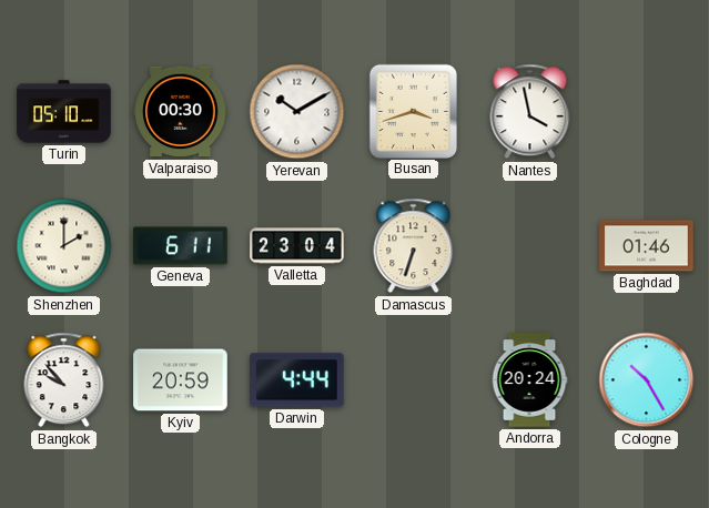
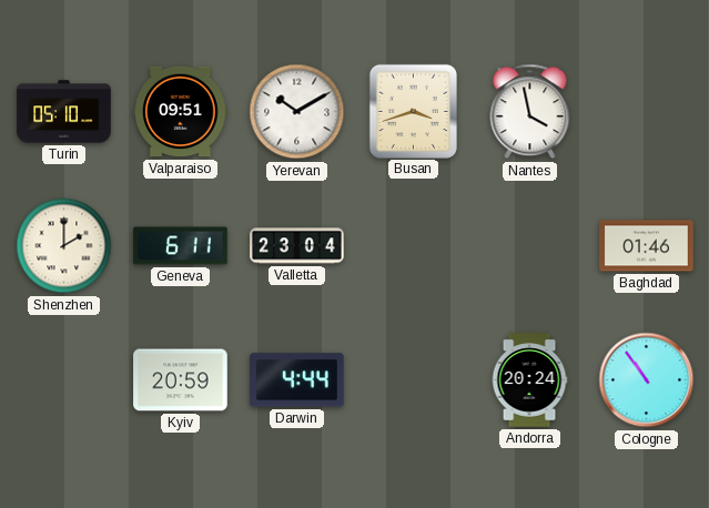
Valparaiso: 00:30 -> 09:51 (181, 112)
Damascus: 6:33 -> none (414, 246)
Bangkok: 9:53 -> none (64, 380)
Cologne: 10:25 -> 10:54 (647, 380)
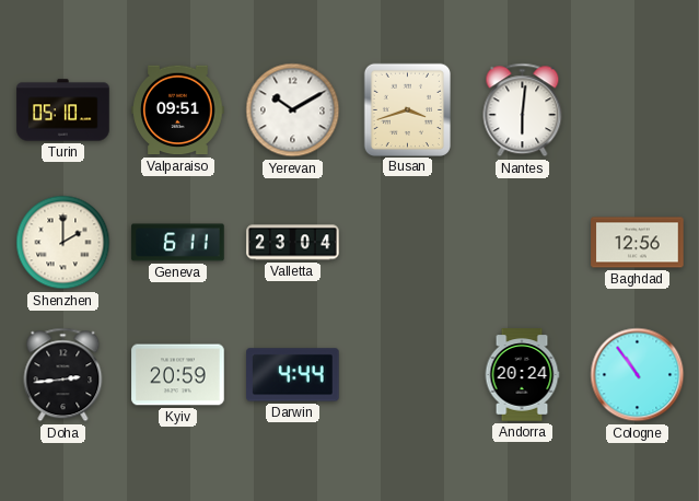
Nantes: 3:58 -> 6:01 (523, 110)
Baghdad: 01:46 -> 12:56 (638, 243)
Doha: none -> 2:44 (63, 375)
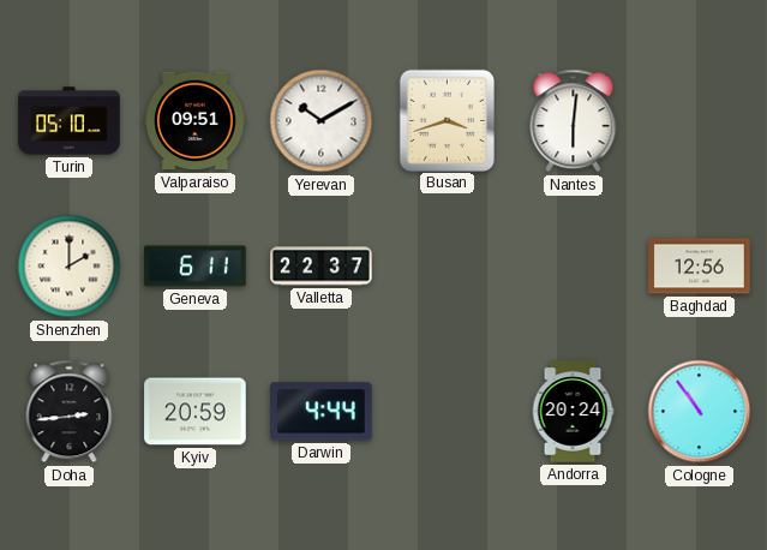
Valletta: 23:04 -> 22:37 (322, 267)
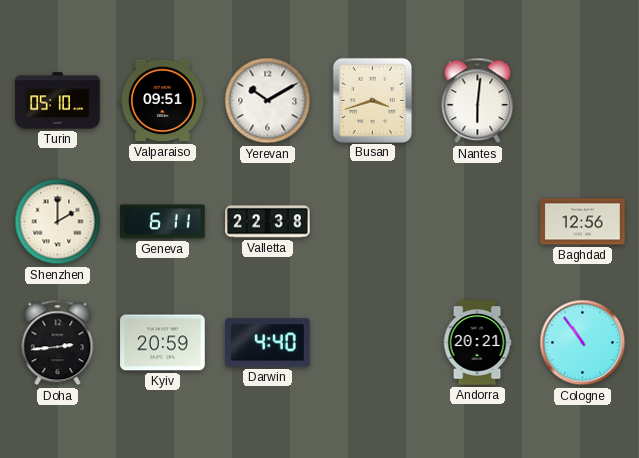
Valletta: 22:37 -> 22:38 (268, 222)
Darwin: 4:44 -> 4:40 (268, 343)
Andorra: 20:24 -> 20:21 (477, 343)
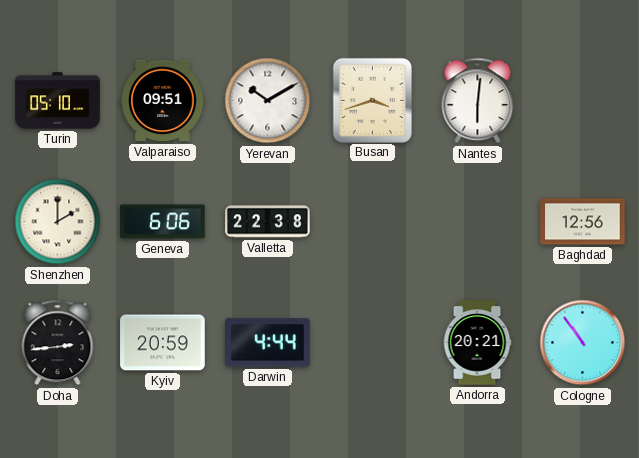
Geneva: 6:11 -> 6:06 (163, 222)
Darwin: 4:40 -> 4:44 (268, 343)
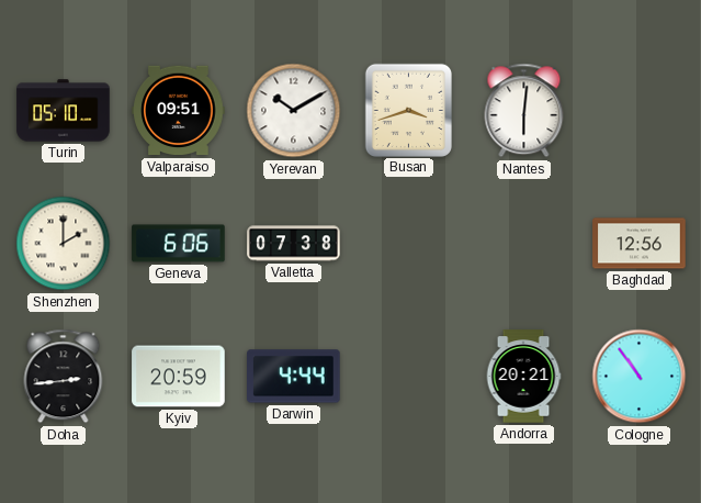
Valletta: 22:38 -> 07:38 (294, 244)
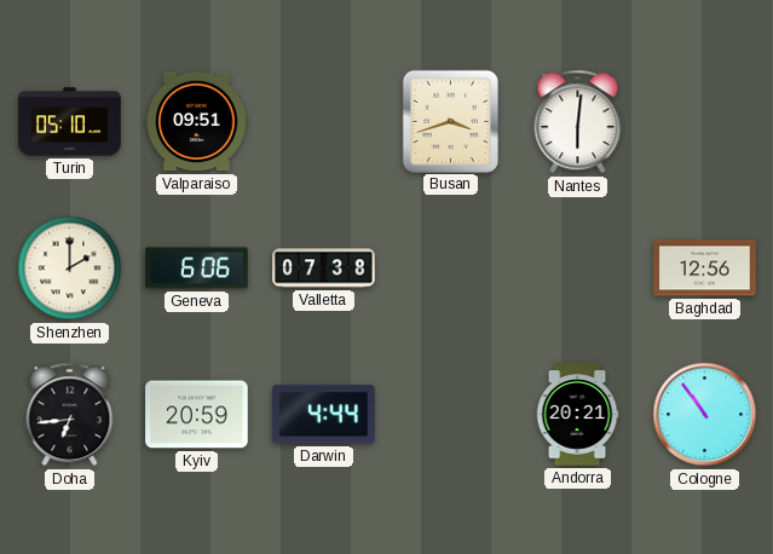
Yerevan: 10:10 -> none (294, 111)
Doha: 2:44 -> 6:44 (70, 415)
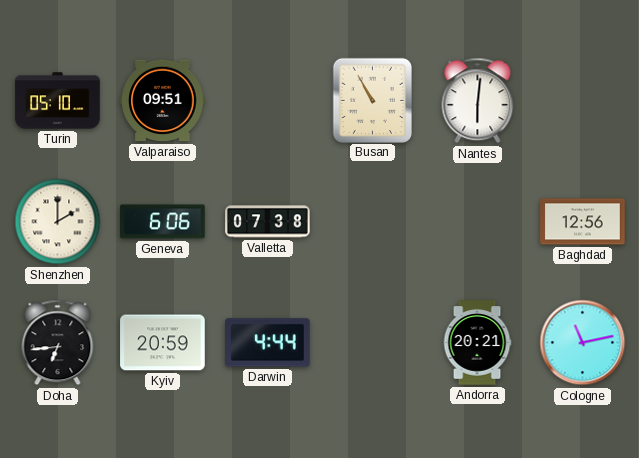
Busan: 3:42 -> 10:55 (372, 100)
Cologne: 10:54 -> 11:13 (583, 343)
